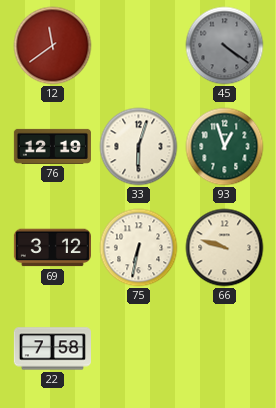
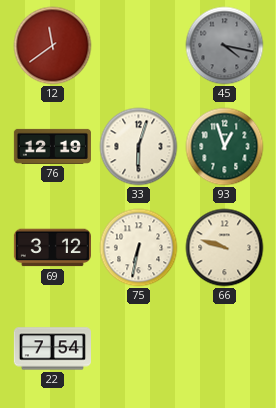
45: 4:21 -> 4:17 (225, 46)
22: 7:58 -> 7:54 (52, 349)
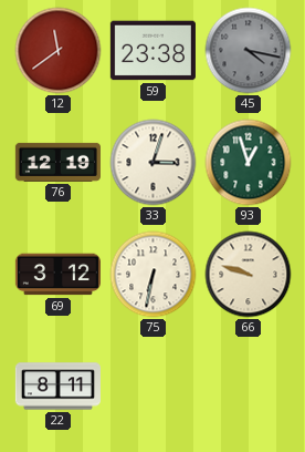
59: none -> 23:38 (152, 51)
33: 6:03 -> 3:03 (154, 163)
22: 7:54 -> 8:11 (57, 387)
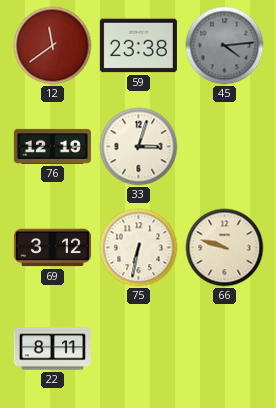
45: 4:17 -> 4:14 (225, 46)
93: 12:57 -> none (249, 163)
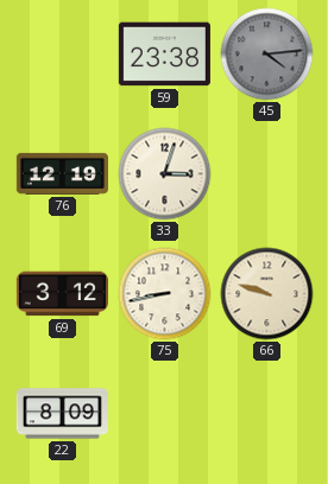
12: 11:39 -> none (53, 46)
75: 6:32 -> 8:43 (165, 294)
22: 8:11 -> 8:09 (62, 414)
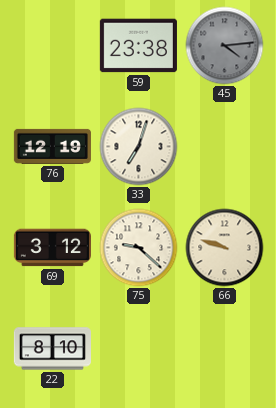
33: 3:03 -> 7:03 (139, 147)
75: 8:43 -> 9:22 (139, 248)
22: 8:09 -> 8:10 (52, 349)
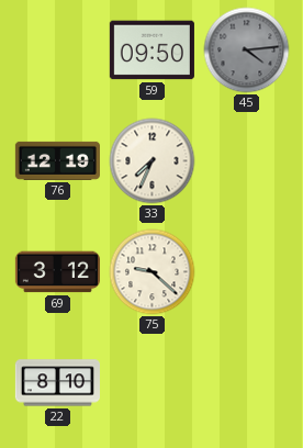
59: 23:38 -> 09:50 (151, 51)
33: 7:03 -> 7:34 (153, 161)
66: 9:48 -> none (225, 248)
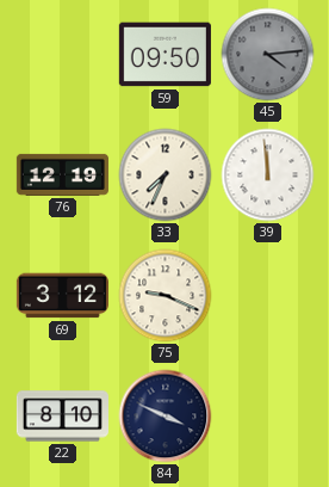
39: none -> 11:59 (268, 175)
75: 9:22 -> 9:19 (166, 296)
84: none -> 3:49 (166, 417)
